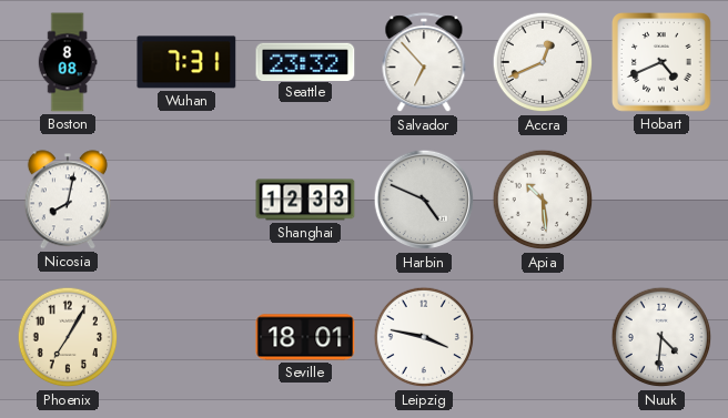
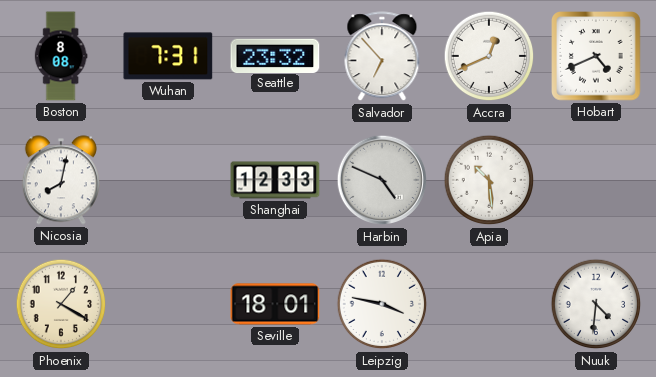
Phoenix: 7:05 -> 1:20 (61, 304)
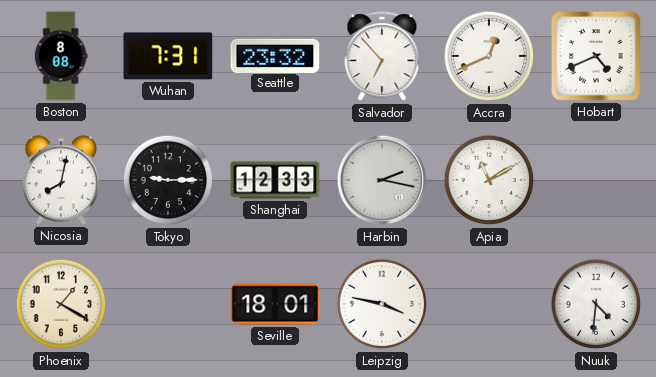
Tokyo: none -> 9:15 (168, 180)
Harbin: 4:49 -> 2:17 (382, 180)
Apia: 10:29 -> 11:10 (489, 180)
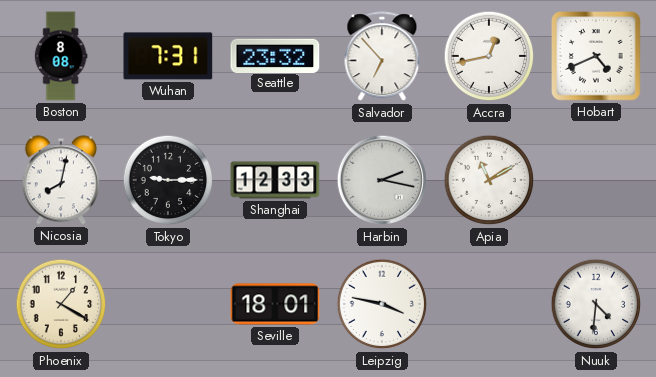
Accra: 12:41 -> 12:43 (489, 56)
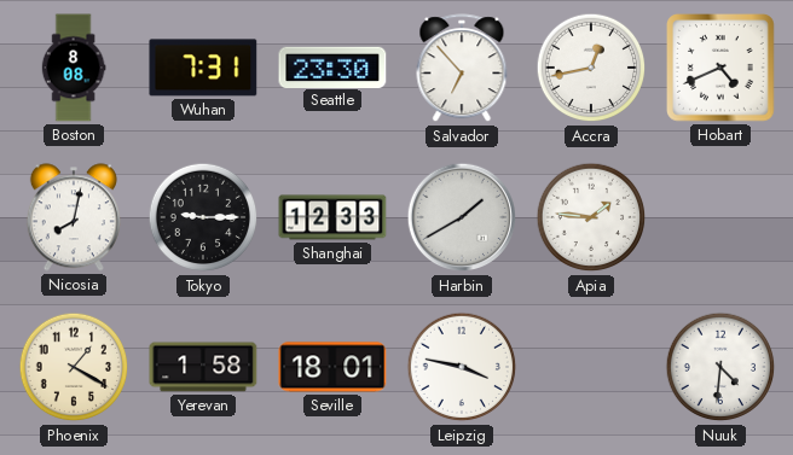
Seattle: 23:32 -> 23:30 (332, 66)
Harbin: 2:17 -> 1:40 (462, 217)
Apia: 11:10 -> 1:46 (591, 217)
Yerevan: none -> 1:58 (203, 367)
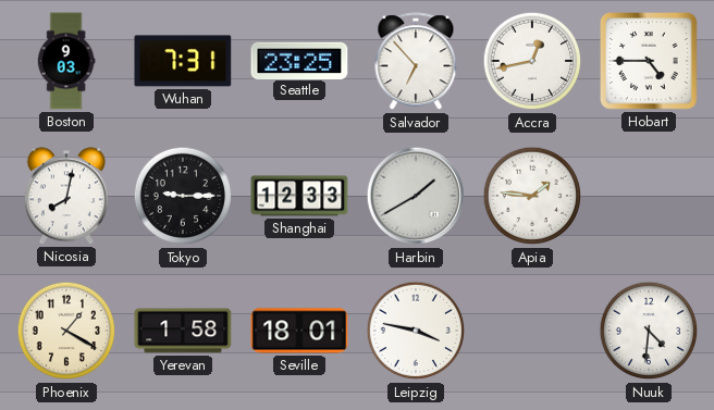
Boston: 8:08 -> 9:03 (66, 61)
Seattle: 23:30 -> 23:25 (299, 60)
Hobart: 4:41 -> 4:45 (650, 62)
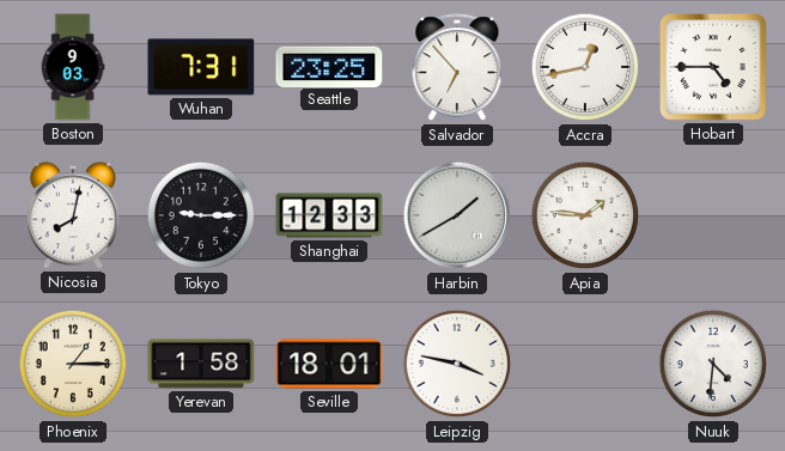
Phoenix: 1:20 -> 1:15 (73, 364)
